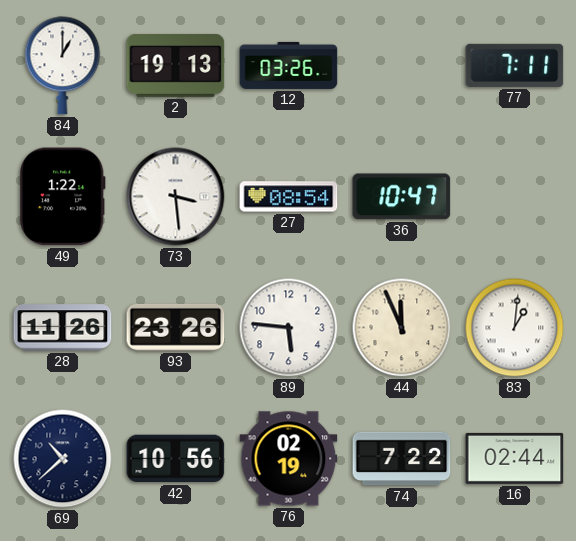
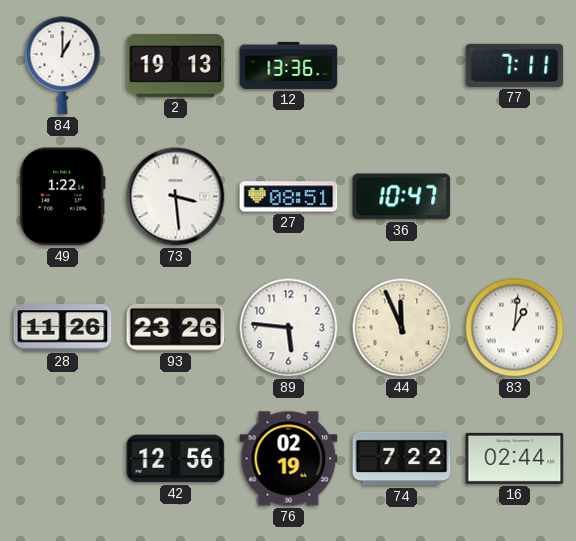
12: 03:26 -> 13:36 (289, 65)
27: 08:54 -> 08:51 (289, 197)
69: 10:38 -> none (63, 459)
42: 10:56 -> 12:56 (176, 459)
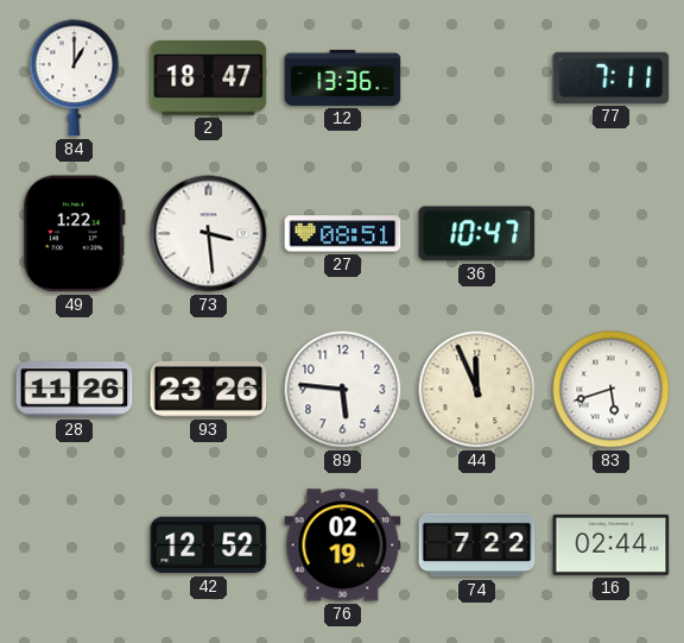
2: 19:13 -> 18:47 (209, 77)
83: 1:01 -> 5:42 (612, 390)
42: 12:56 -> 12:52 (209, 546)
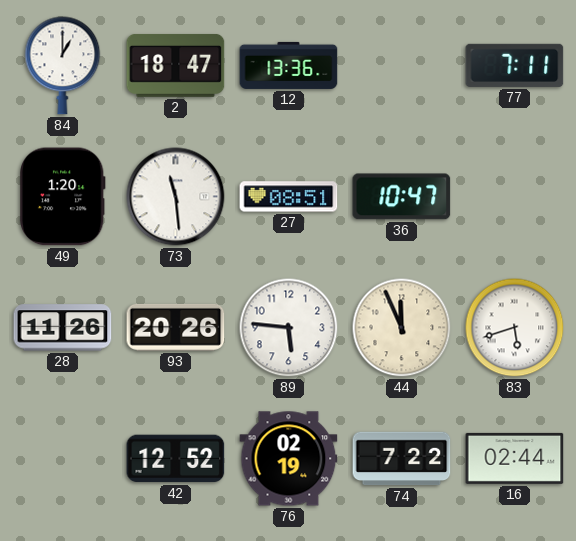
49: 1:22 -> 1:20 (62, 197)
73: 3:29 -> 11:29 (176, 197)
93: 23:26 -> 20:26 (176, 327)
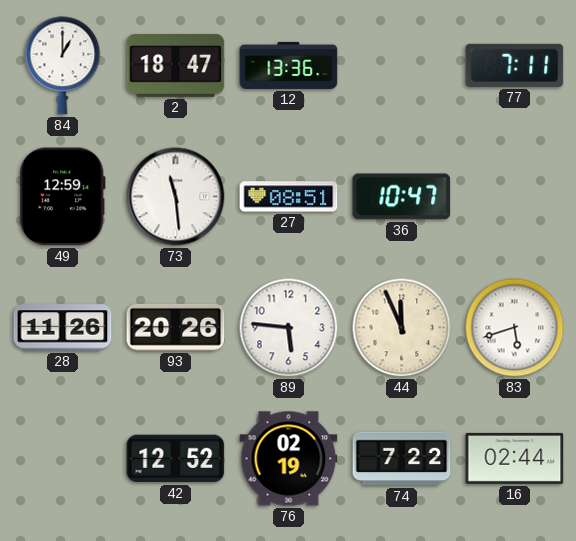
49: 1:20 -> 12:59 (62, 197)
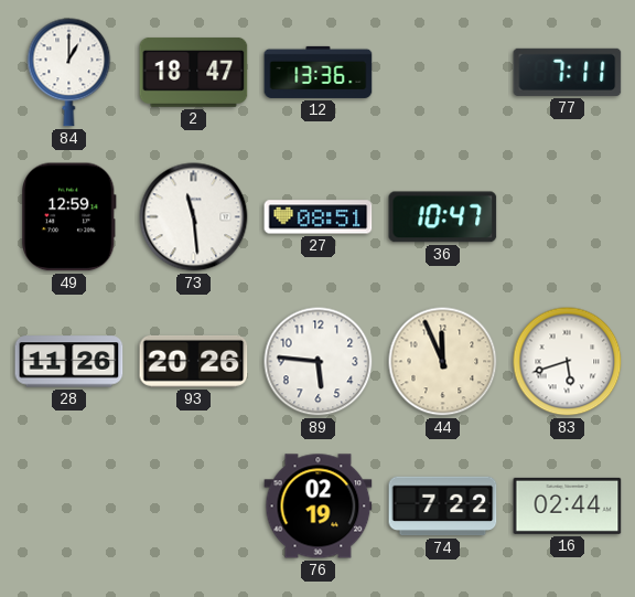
42: 12:52 -> none (176, 459)
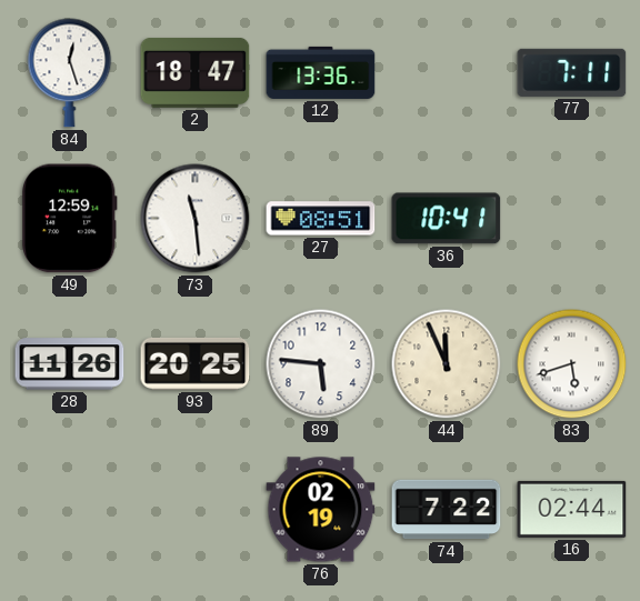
84: 1:00 -> 12:27 (70, 73)
36: 10:47 -> 10:41 (447, 219)
93: 20:26 -> 20:25 (196, 363)
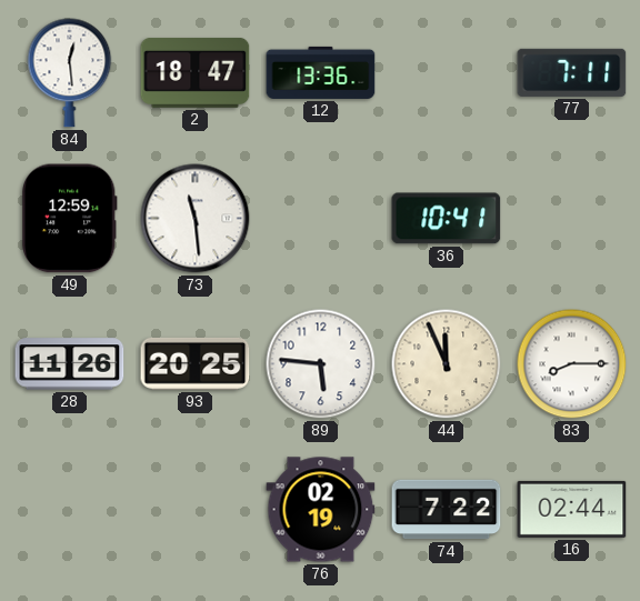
84: 12:27 -> 12:29 (70, 73)
27: 08:51 -> none (321, 219)
83: 5:42 -> 8:15 (572, 364)
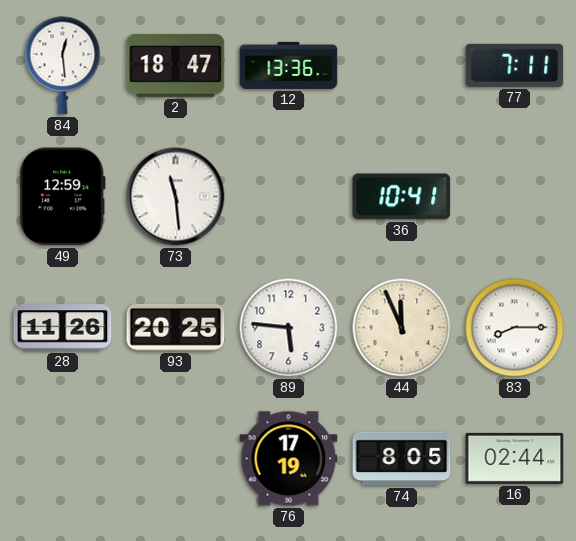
76: 02:19 -> 17:19 (289, 459)
74: 7:22 -> 8:05 (402, 459)
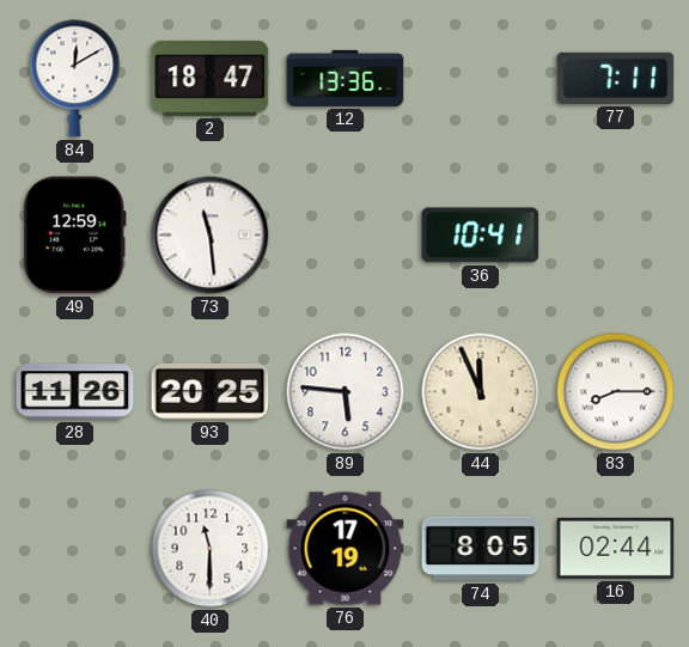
84: 12:29 -> 12:10 (75, 79)
40: none -> 11:30 (211, 549)
